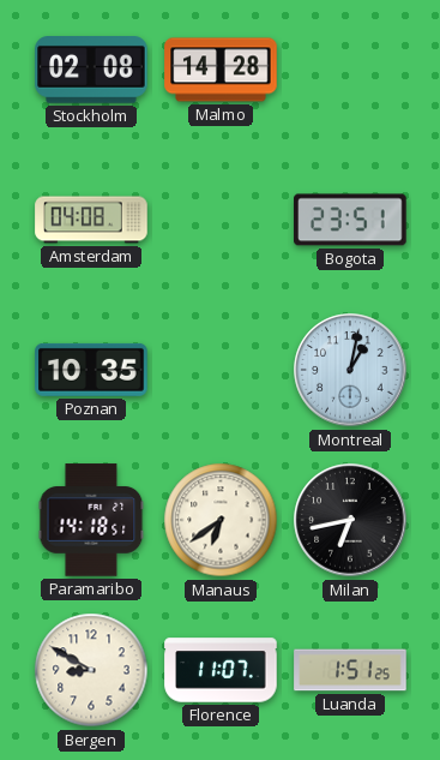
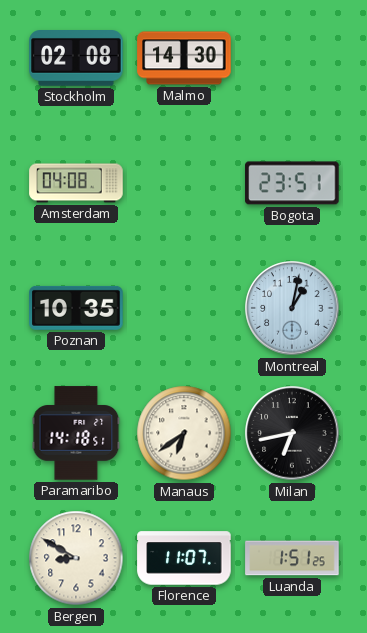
Malmo: 14:28 -> 14:30 (184, 58)
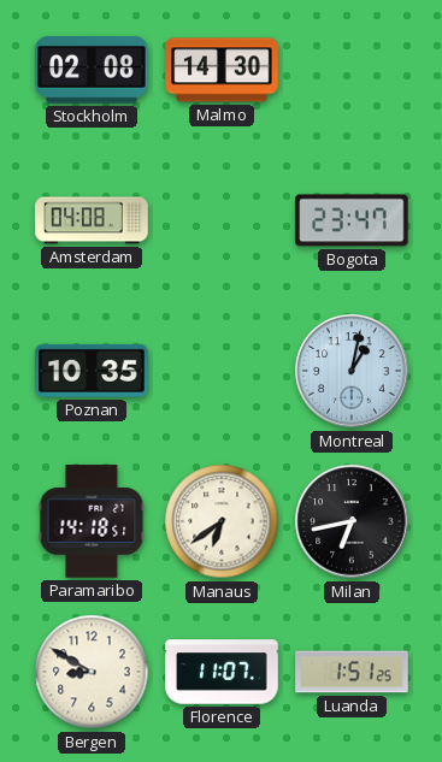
Bogota: 23:51 -> 23:47 (352, 220)
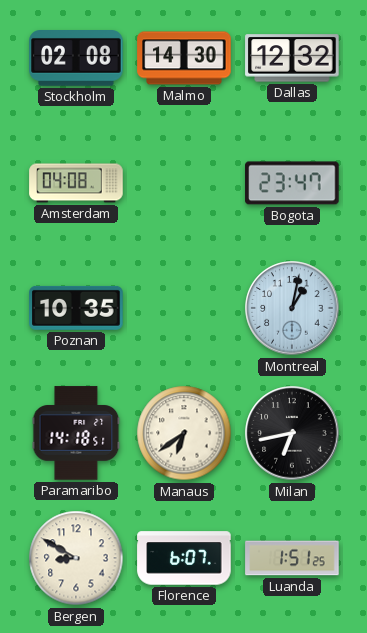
Dallas: none -> 12:32 (292, 58)
Florence: 11:07 -> 6:07 (184, 558)
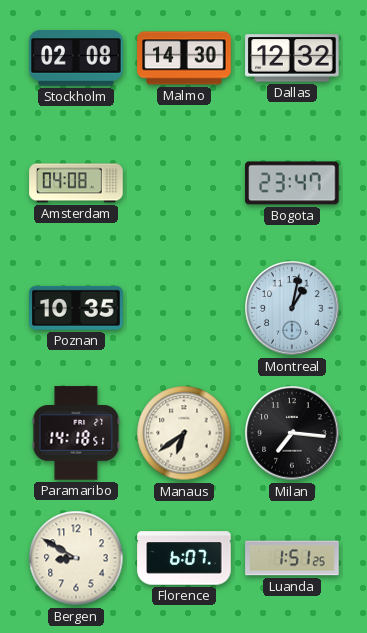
Milan: 6:43 -> 7:16 (292, 433)
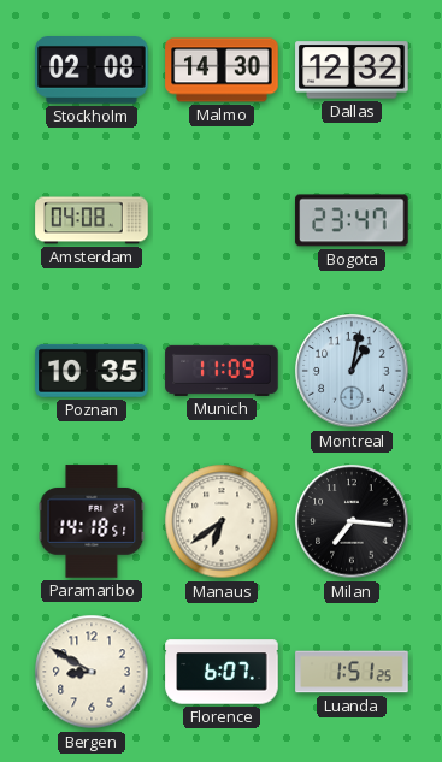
Munich: none -> 11:09 (222, 371)
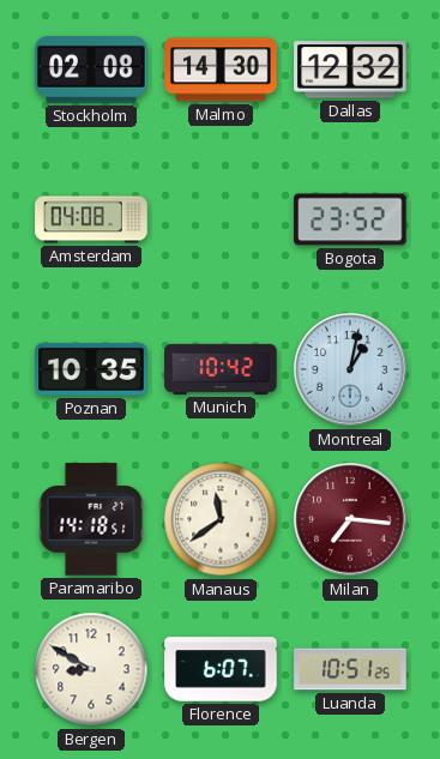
Bogota: 23:47 -> 23:52 (350, 219)
Munich: 11:09 -> 10:42 (221, 369)
Manaus: 6:39 -> 11:39 (221, 519)
Milan dial: black -> burgundy (350, 519)
Luanda: 1:51 -> 10:51 (350, 669)
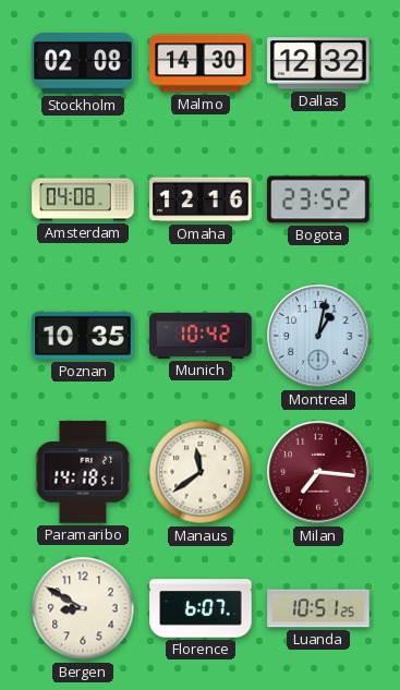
Omaha: none -> 12:16 (201, 199)
